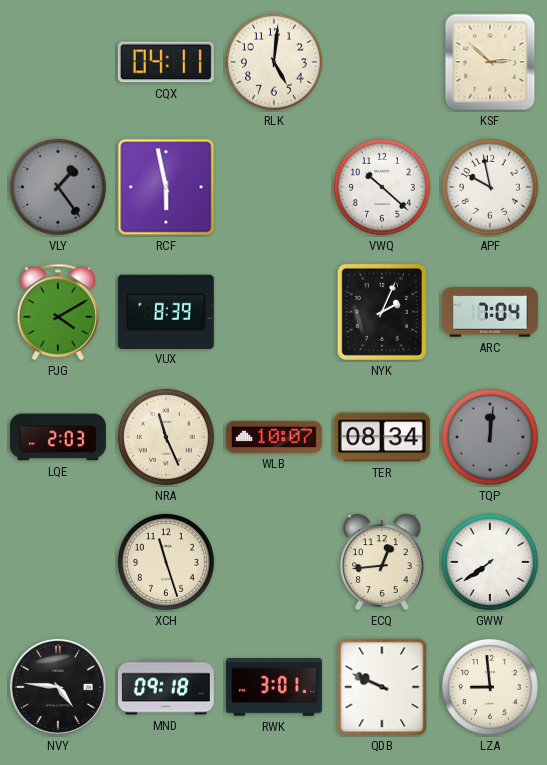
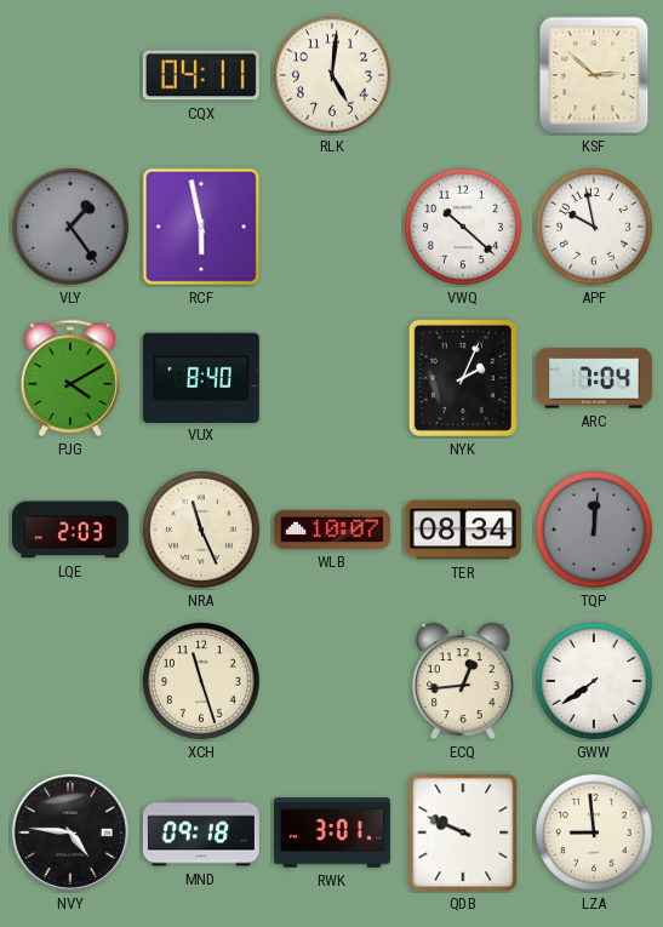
VUX: 8:39 -> 8:40 (201, 377)
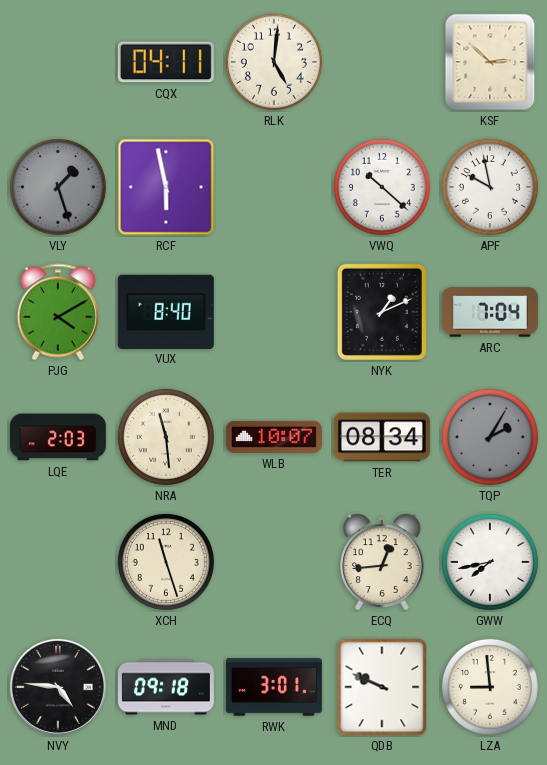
VLY: 1:24 -> 1:27 (58, 187)
NYK: 2:04 -> 1:11 (382, 312)
NRA: 11:26 -> 11:29 (166, 437)
TQP: 12:01 -> 2:05 (490, 437)
GWW: 7:39 -> 7:43 (490, 562)
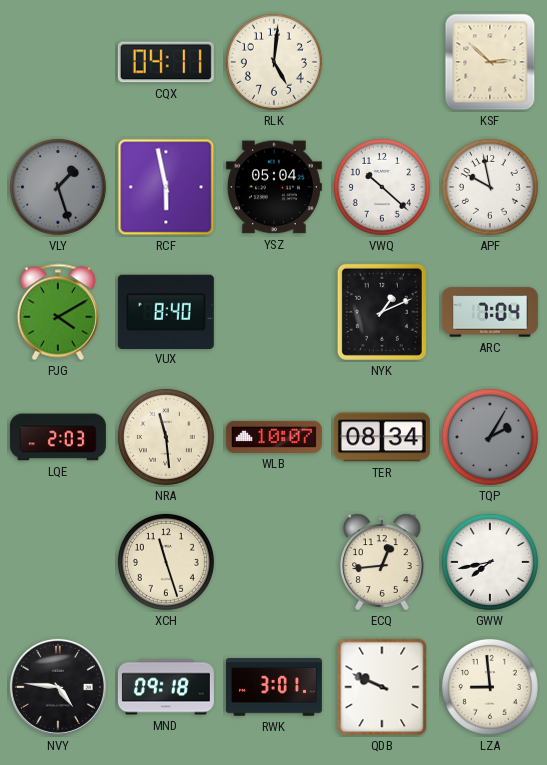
YSZ: none -> 05:04 (274, 187)
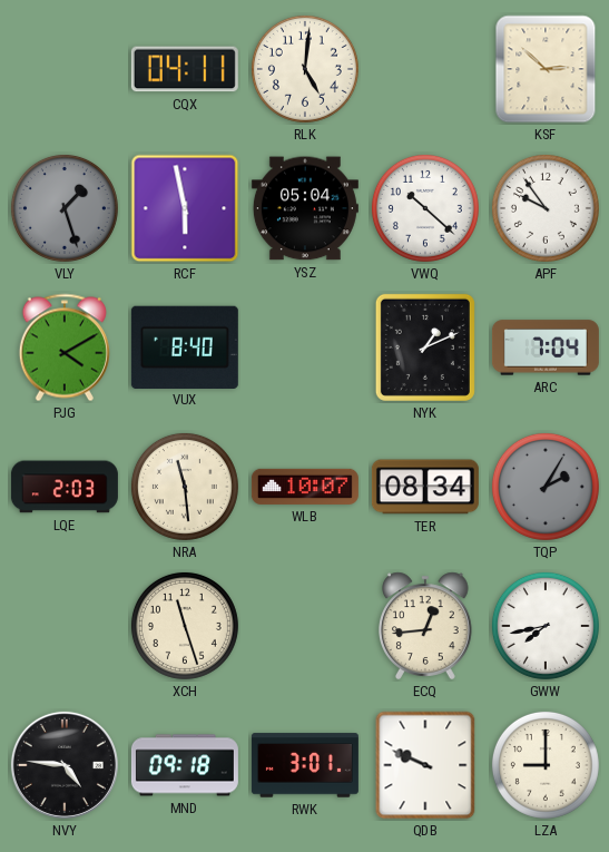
APF: 9:58 -> 9:54 (546, 208)
LZA: 8:59 -> 9:00 (546, 765)
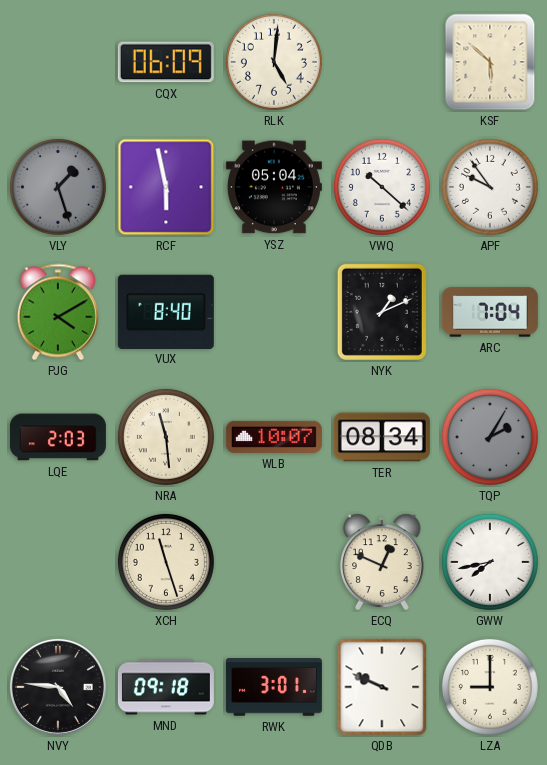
CQX: 04:11 -> 06:09 (166, 62)
KSF: 2:52 -> 5:52 (490, 62)
ECQ: 12:44 -> 12:49 (383, 562)
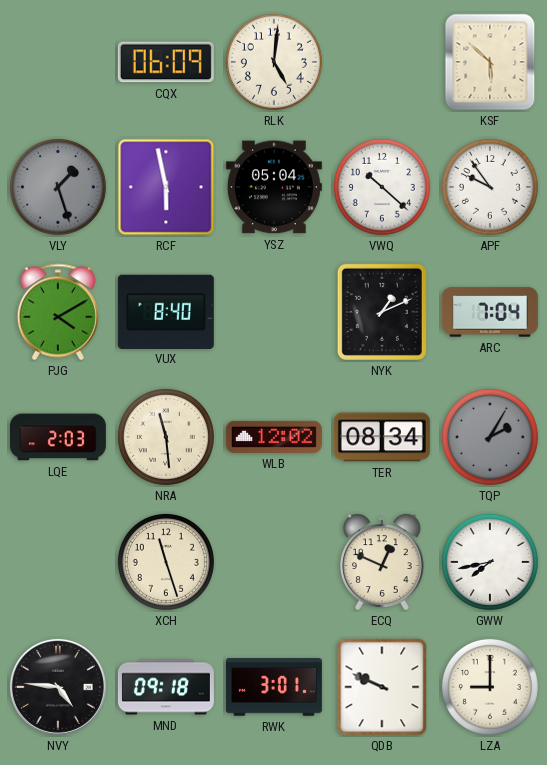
WLB: 10:07 -> 12:02 (274, 437)
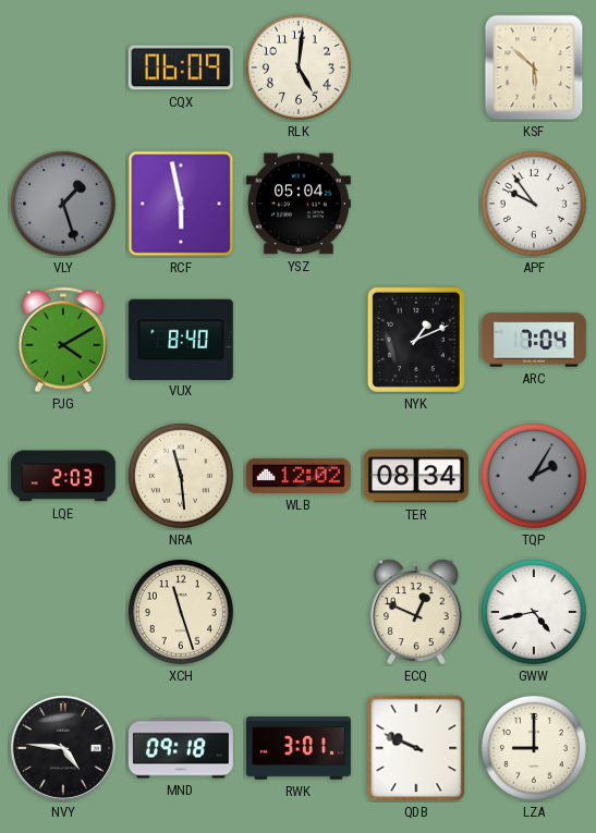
VWQ: 10:22 -> none (382, 187)
GWW: 7:43 -> 4:43 (534, 612)
